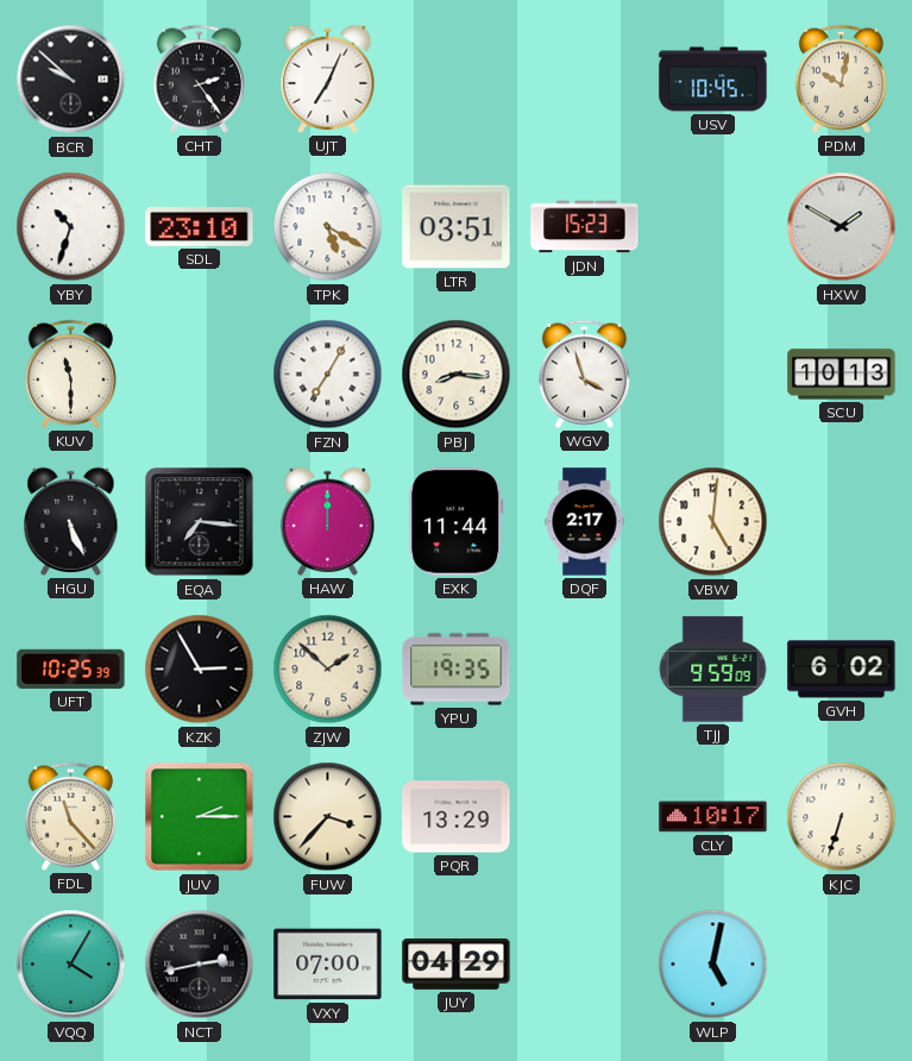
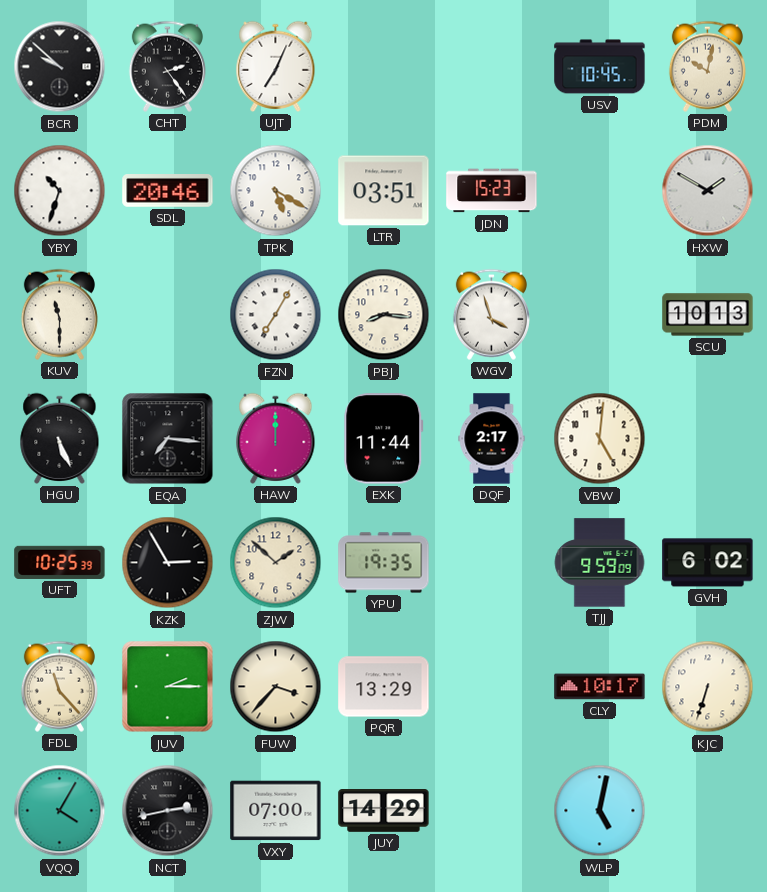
SDL: 23:10 -> 20:46 (168, 191)
JUY: 04:29 -> 14:29 (384, 811)
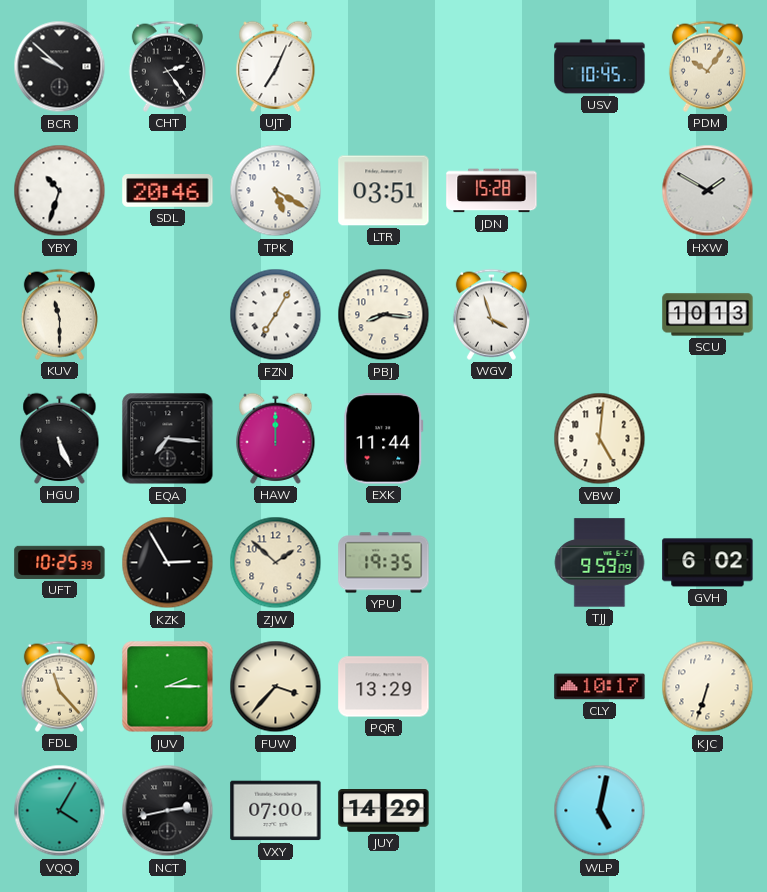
PDM: 10:02 -> 10:06 (707, 66)
JDN: 15:23 -> 15:28 (492, 191)
DQF: 2:17 -> none (492, 439)
